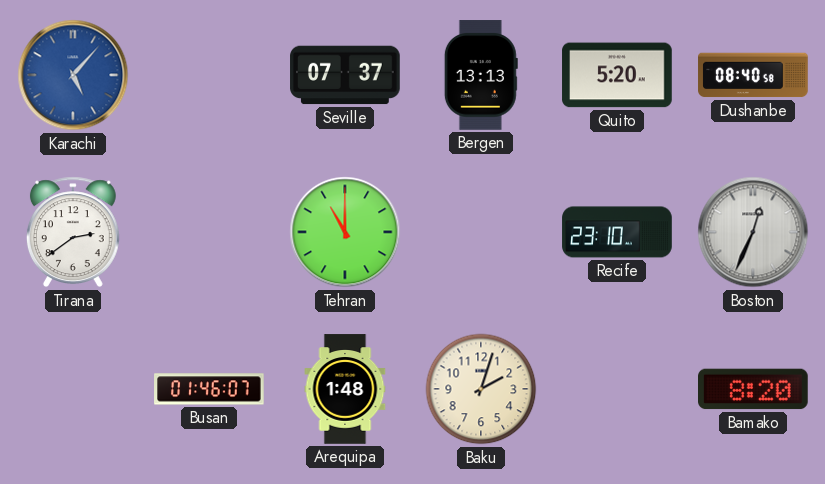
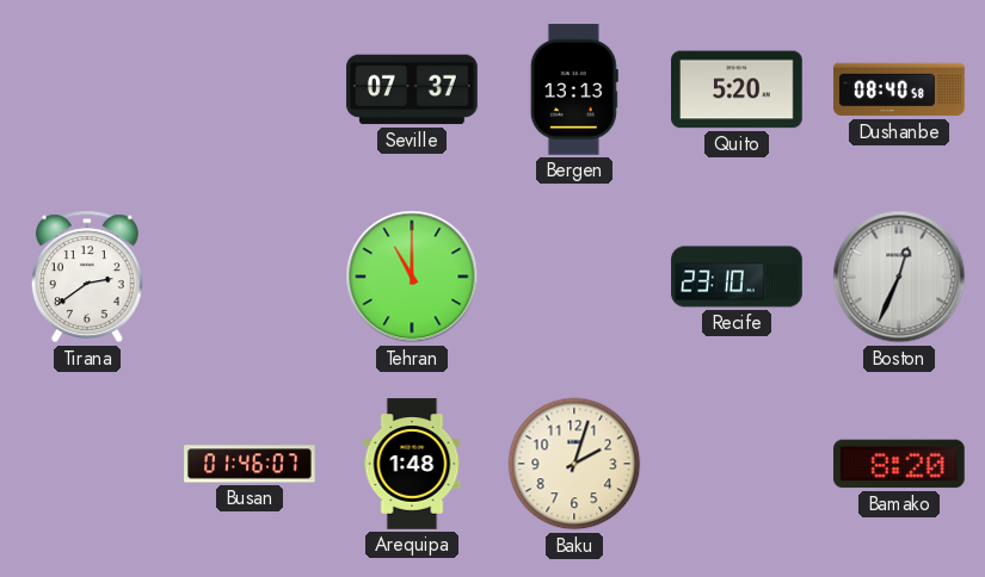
Karachi: 5:07 -> none (73, 75)
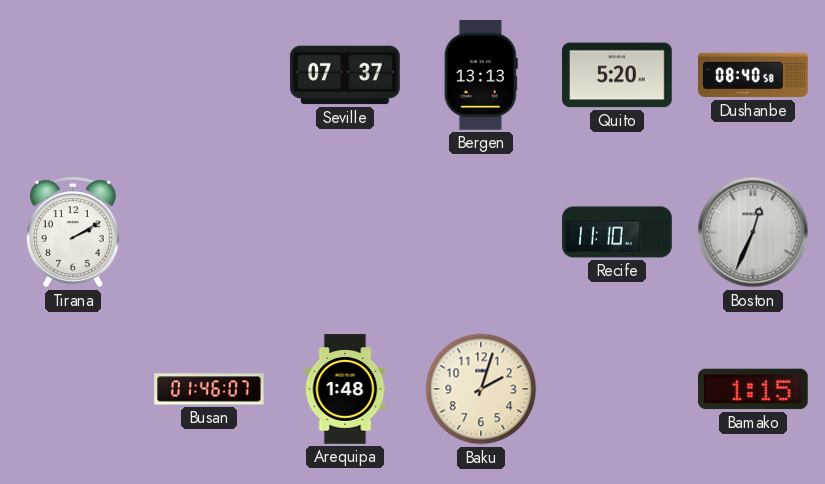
Tirana: 2:39 -> 2:10 (73, 232)
Tehran: 11:00 -> none (412, 277)
Recife: 23:10 -> 11:10 (617, 232)
Bamako: 8:20 -> 1:15 (754, 389)
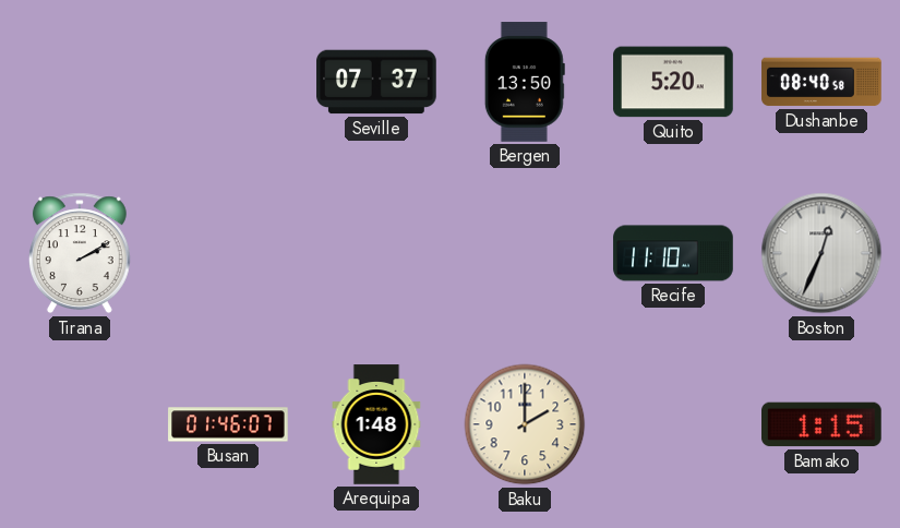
Bergen: 13:13 -> 13:50 (525, 82)
Baku: 2:03 -> 2:00 (525, 424)
